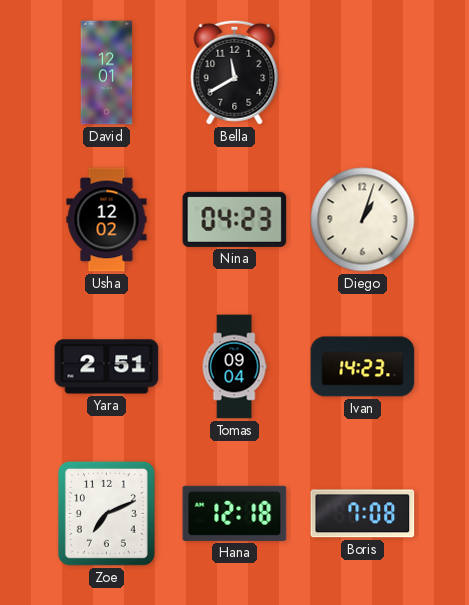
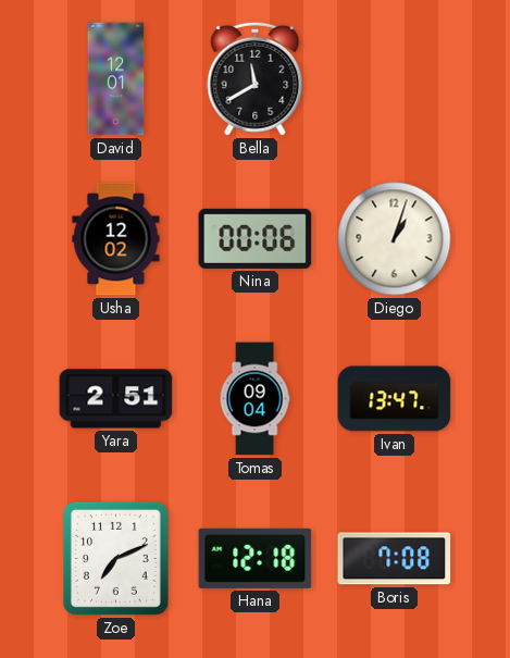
Nina: 04:23 -> 00:06 (256, 238)
Ivan: 14:23 -> 13:47 (395, 399)
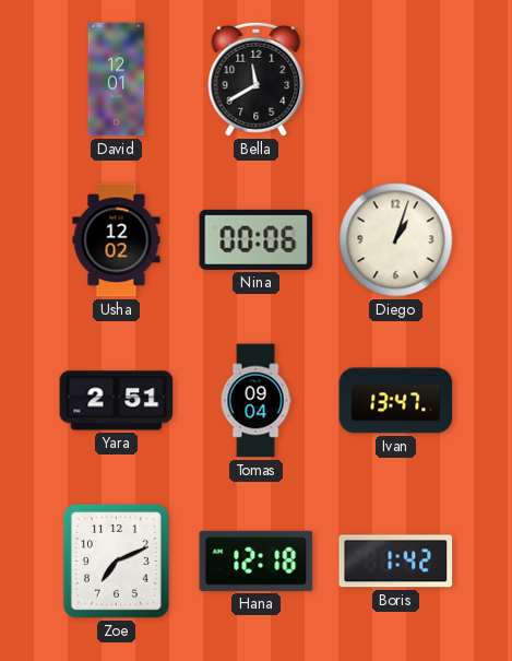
Boris: 7:08 -> 1:42 (396, 562)
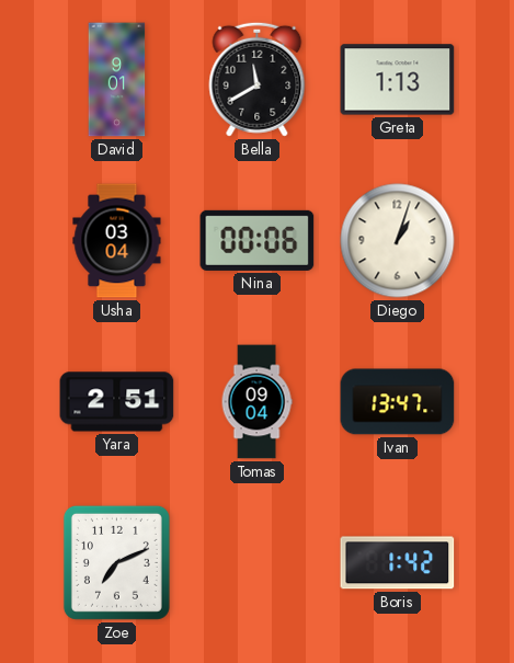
David: 12:01 -> 9:01 (117, 80)
Greta: none -> 1:13 (398, 80)
Usha: 12:02 -> 03:04 (117, 241)
Hana: 12:18 -> none (257, 560)
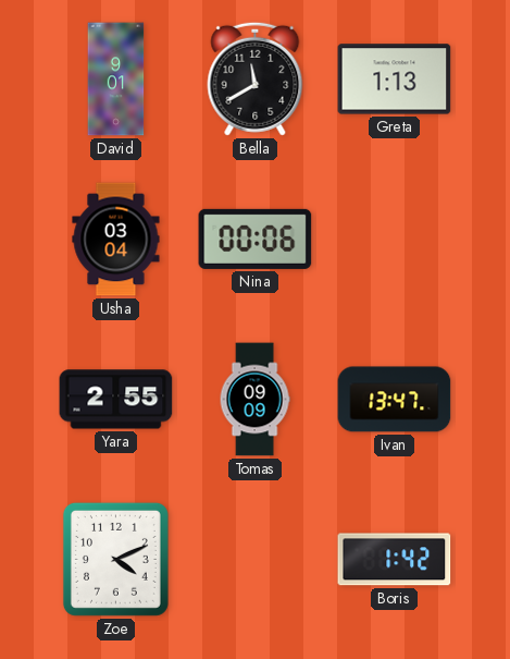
Diego: 1:03 -> none (398, 241)
Yara: 2:51 -> 2:55 (116, 400)
Tomas: 09:04 -> 09:09 (254, 400)
Zoe: 7:11 -> 4:11 (115, 559)
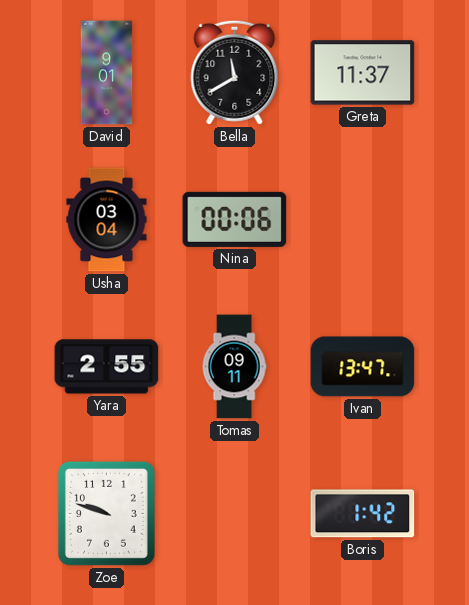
Greta: 1:13 -> 11:37 (363, 73)
Tomas: 09:09 -> 09:11 (234, 367)
Zoe: 4:11 -> 9:48 (106, 513)
